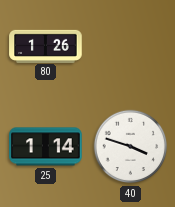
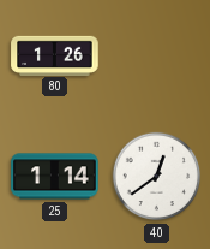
40: 3:48 -> 12:39 (157, 177)
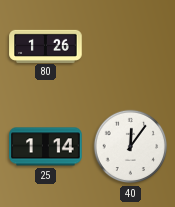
40: 12:39 -> 12:06 (131, 147)
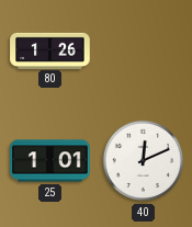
25: 1:14 -> 1:01 (50, 161)
40: 12:06 -> 12:11 (144, 161)
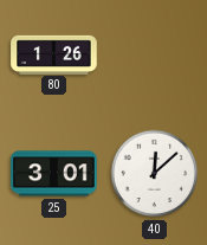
25: 1:01 -> 3:01 (54, 174)
40: 12:11 -> 12:08 (155, 174)
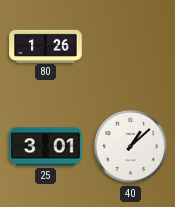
40: 12:08 -> 1:08 (131, 147)
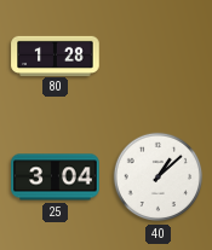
80: 1:26 -> 1:28 (56, 56)
25: 3:01 -> 3:04 (56, 178)
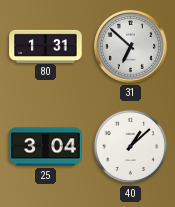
80: 1:28 -> 1:31 (46, 46)
31: none -> 6:52 (130, 46)
